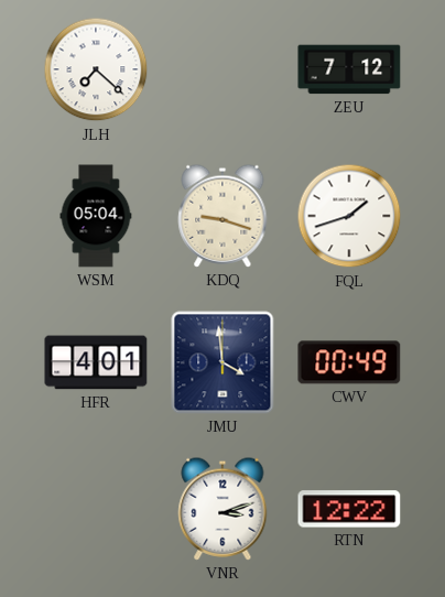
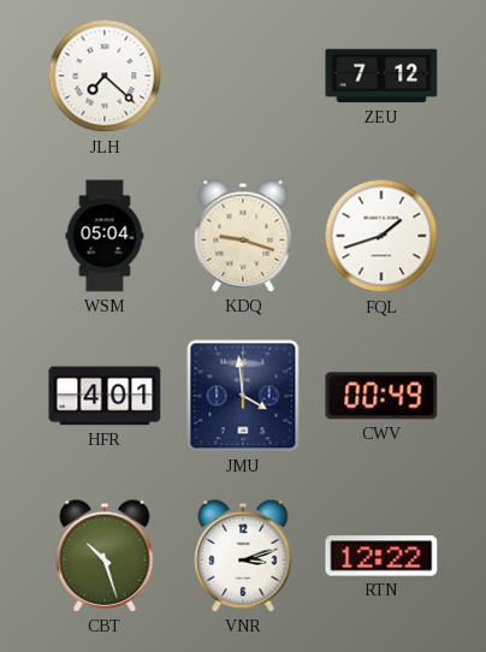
CBT: none -> 10:27 (105, 556)
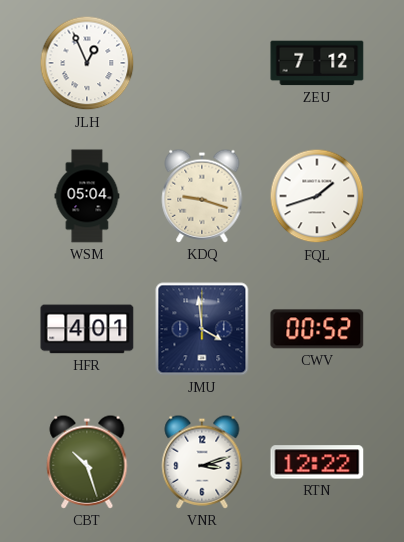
JLH: 7:22 -> 12:56 (87, 63)
CWV: 00:49 -> 00:52 (317, 329)
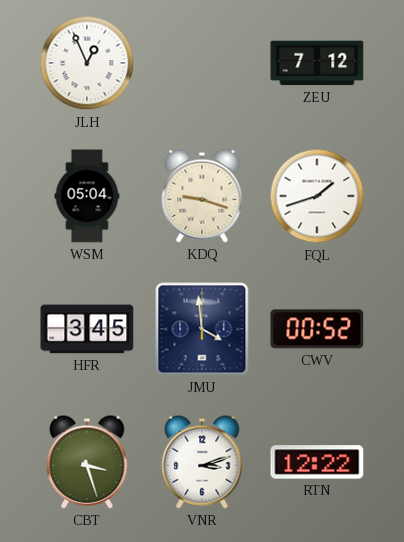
HFR: 4:01 -> 3:45 (87, 329)
CBT: 10:27 -> 3:27 (87, 462)
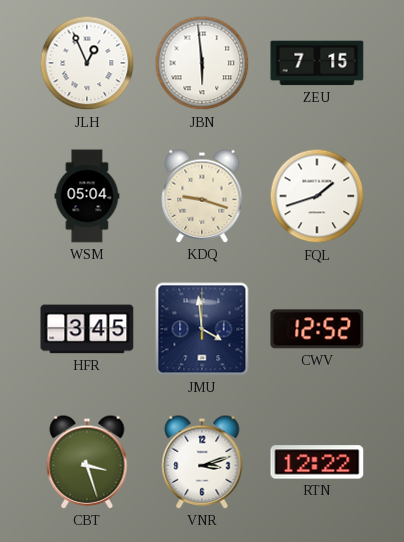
JBN: none -> 5:59 (202, 63)
ZEU: 7:12 -> 7:15 (317, 63)
CWV: 00:52 -> 12:52 (317, 329)
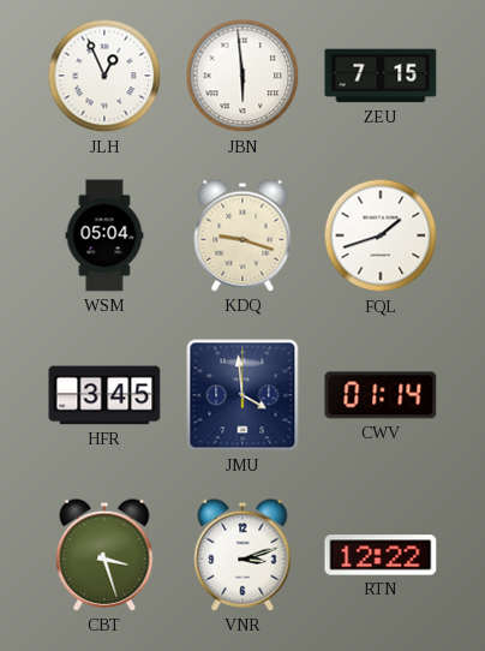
CWV: 12:52 -> 01:14 (381, 395)
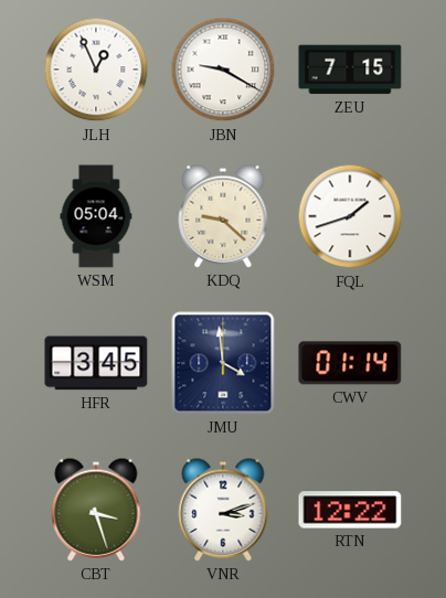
JBN: 5:59 -> 9:20 (223, 70)
KDQ: 9:18 -> 9:22 (223, 216)
